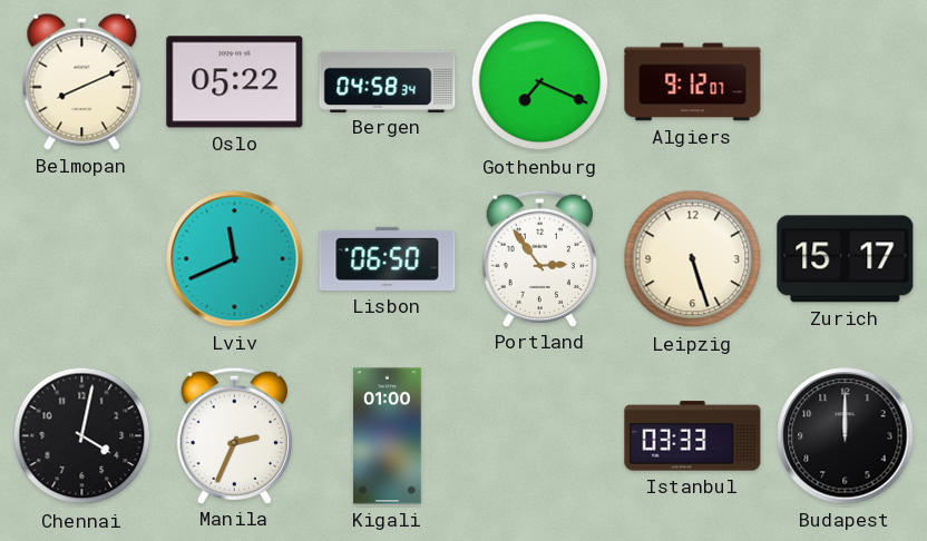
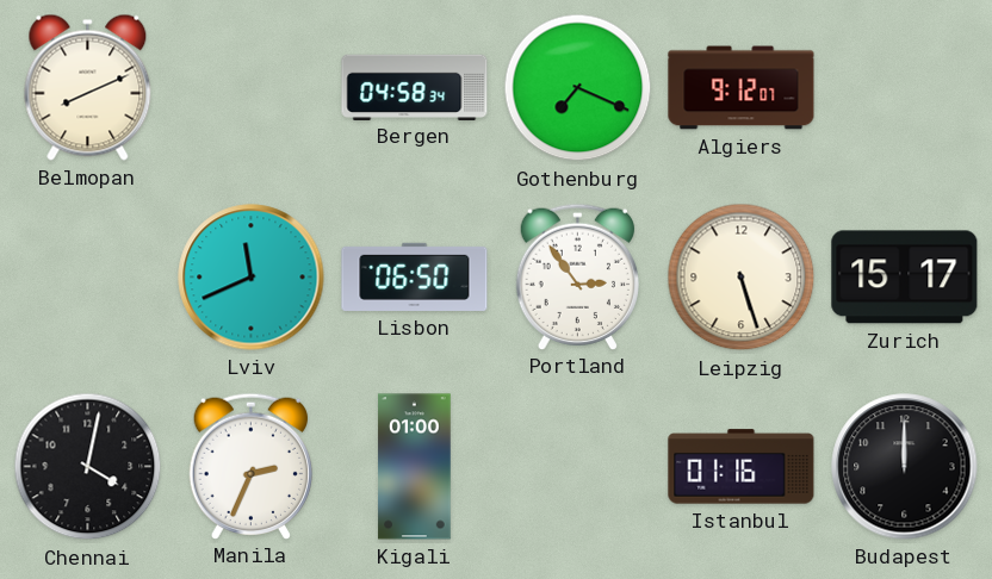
Oslo: 05:22 -> none (235, 82)
Istanbul: 03:33 -> 01:16 (742, 467)
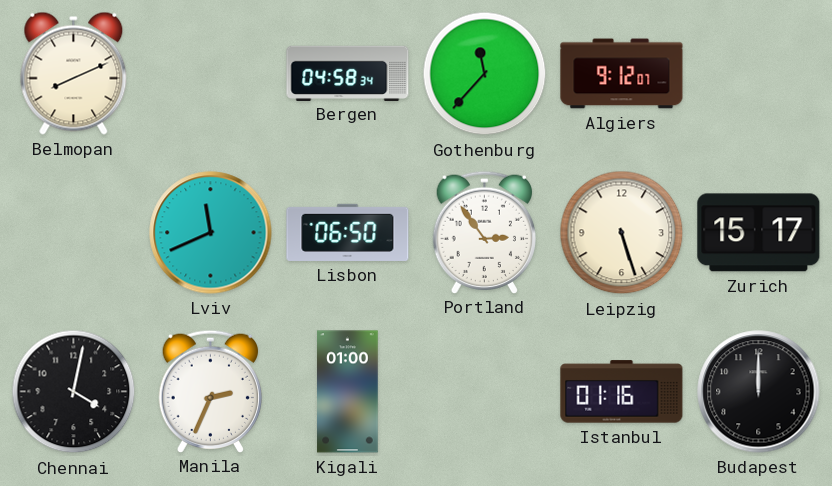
Gothenburg: 7:19 -> 11:37 (485, 74)
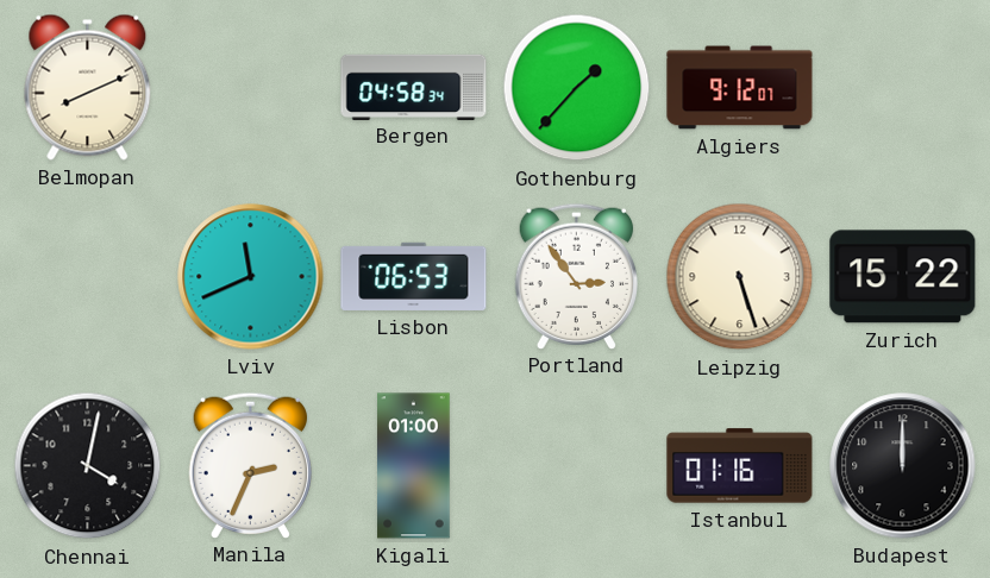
Gothenburg: 11:37 -> 1:37 (577, 88)
Lisbon: 06:50 -> 06:53 (414, 276)
Zurich: 15:17 -> 15:22 (903, 277)
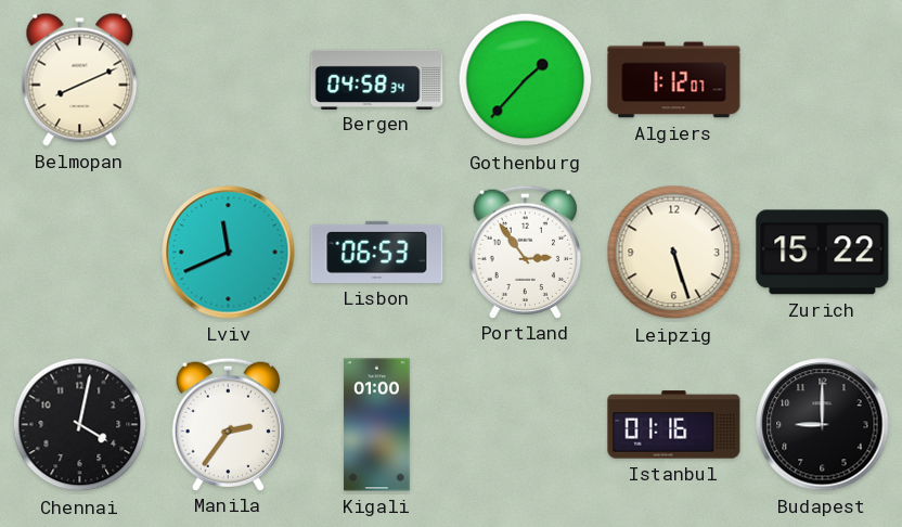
Algiers: 9:12 -> 1:12 (674, 80)
Manila: 2:34 -> 2:36 (228, 424)
Budapest: 12:00 -> 9:00 (823, 425)
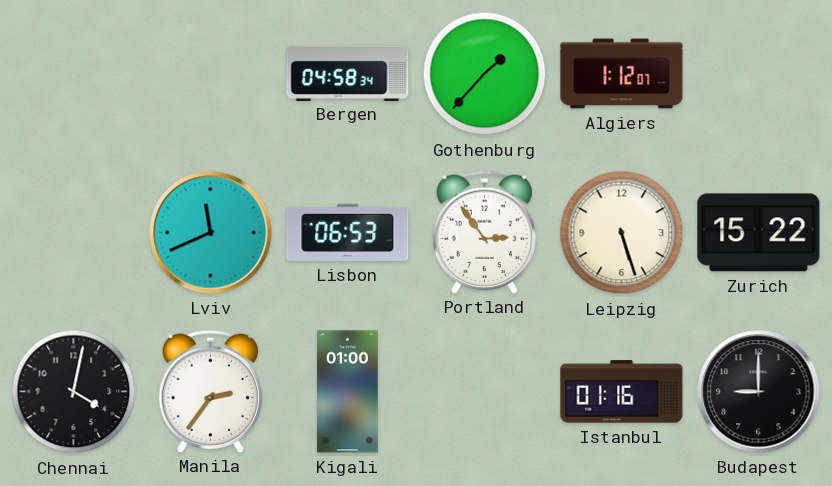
Belmopan: 8:11 -> none (80, 79)
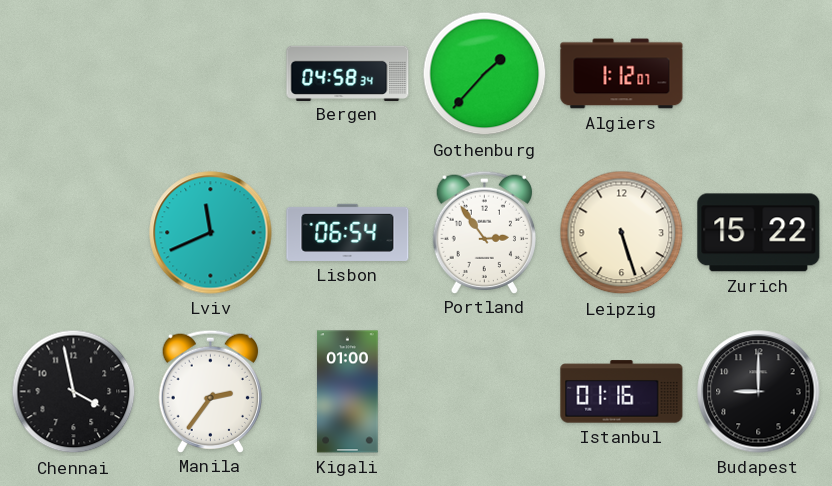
Lisbon: 06:53 -> 06:54 (348, 232)
Chennai: 4:02 -> 3:58 (74, 392)
